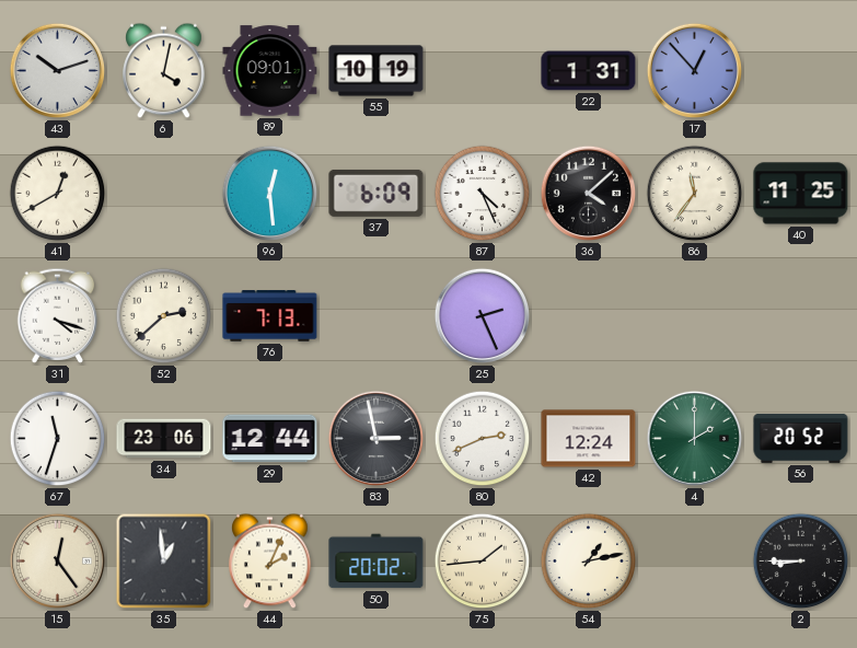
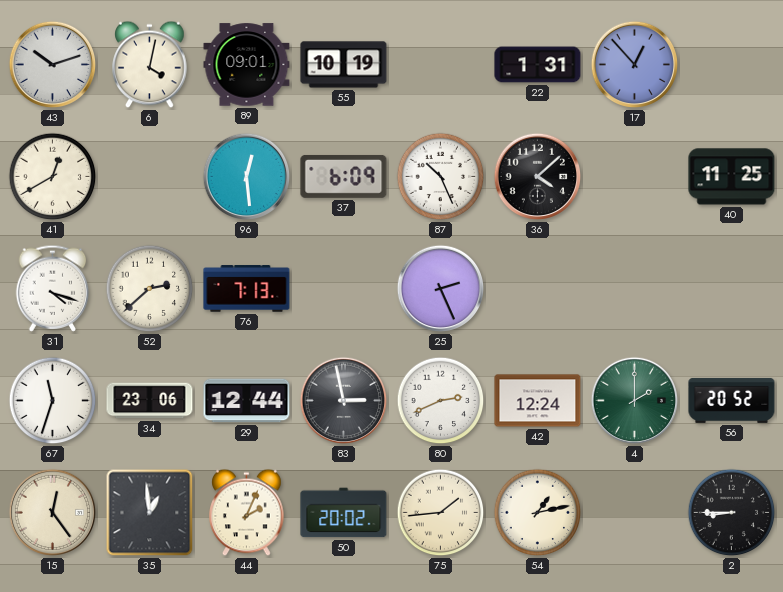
87: 4:26 -> 10:26 (441, 177)
86: 11:36 -> none (695, 194)
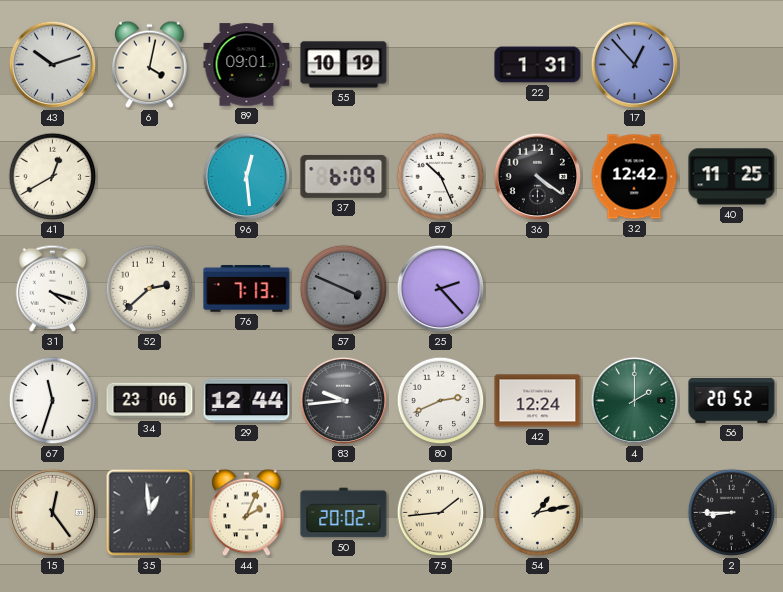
36: 4:08 -> 4:21 (538, 177)
32: none -> 12:42 (634, 177)
57: none -> 3:49 (344, 289)
25: 2:26 -> 2:23 (441, 289)
83: 2:58 -> 9:44 (344, 401)
